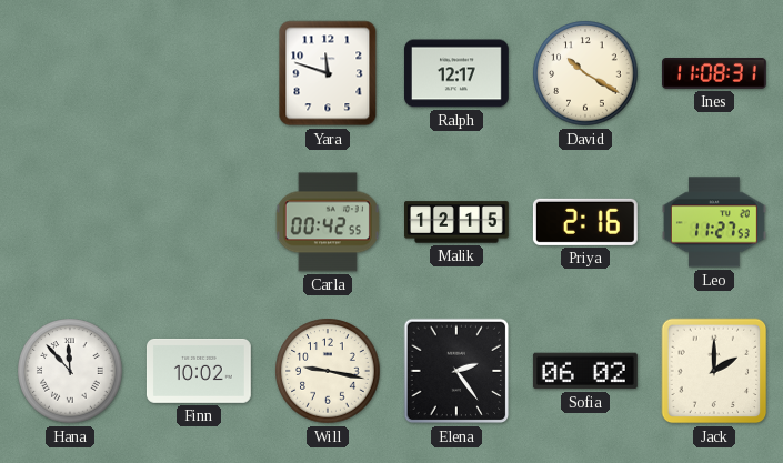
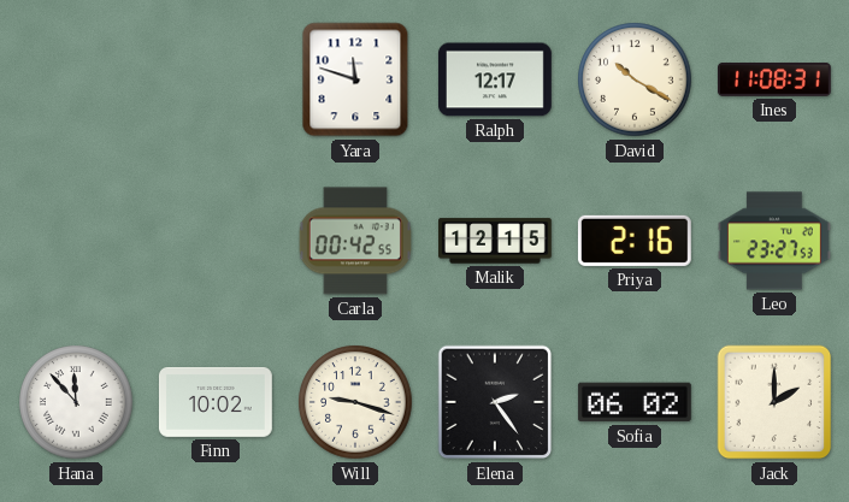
Leo: 11:27 -> 23:27 (774, 241)
Will: 9:17 -> 9:18 (355, 402)
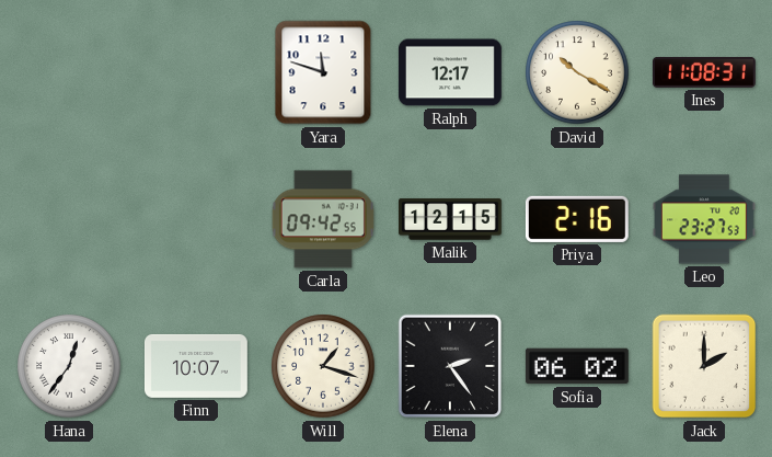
Carla: 00:42 -> 09:42 (323, 219)
Hana: 11:53 -> 12:36 (69, 366)
Finn: 10:02 -> 10:07 (196, 366)
Will: 9:18 -> 1:18 (323, 366)
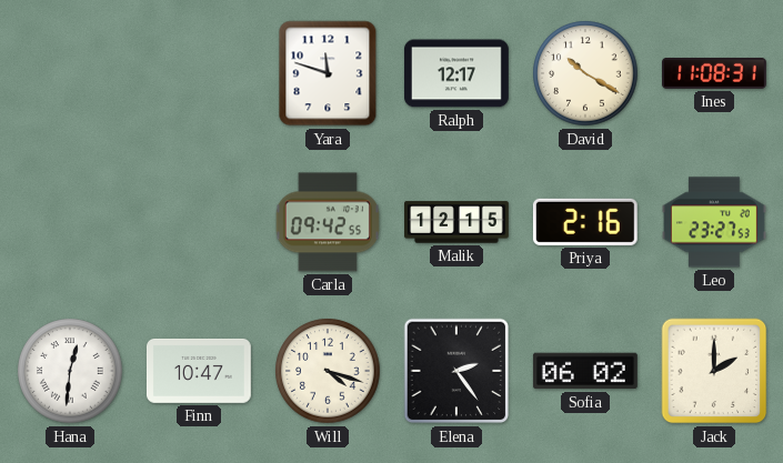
Hana: 12:36 -> 12:31 (70, 371)
Finn: 10:07 -> 10:47 (199, 371)
Will: 1:18 -> 4:18 (328, 371)
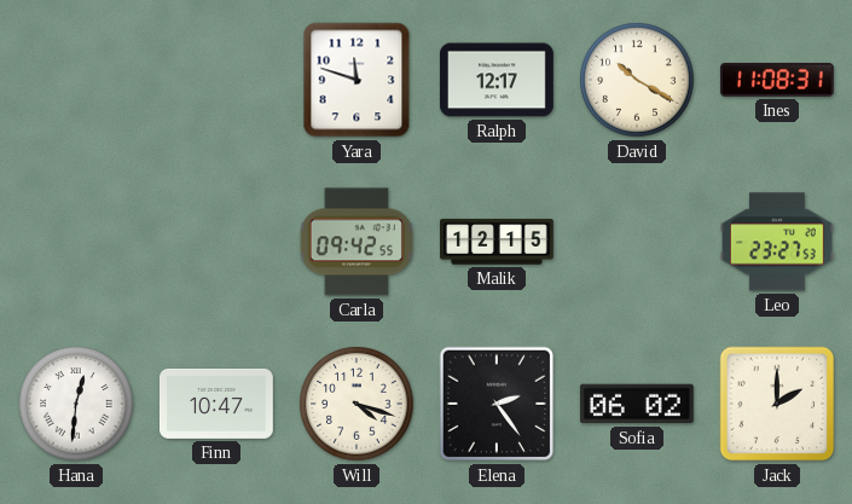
Priya: 2:16 -> none (585, 222)
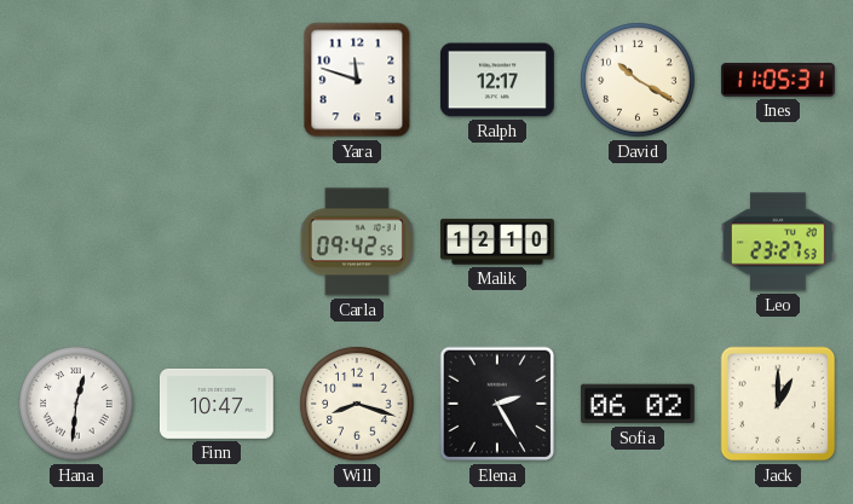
Ines: 11:08 -> 11:05 (778, 81)
Malik: 12:15 -> 12:10 (498, 242)
Will: 4:18 -> 8:18 (357, 404)
Elena: 2:24 -> 2:25 (497, 404)
Jack: 2:00 -> 1:00 (778, 404)
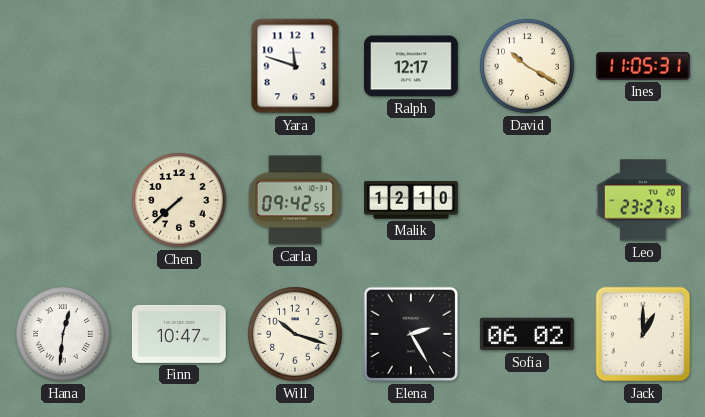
Chen: none -> 7:38 (179, 200)
Will: 8:18 -> 10:18 (295, 334)
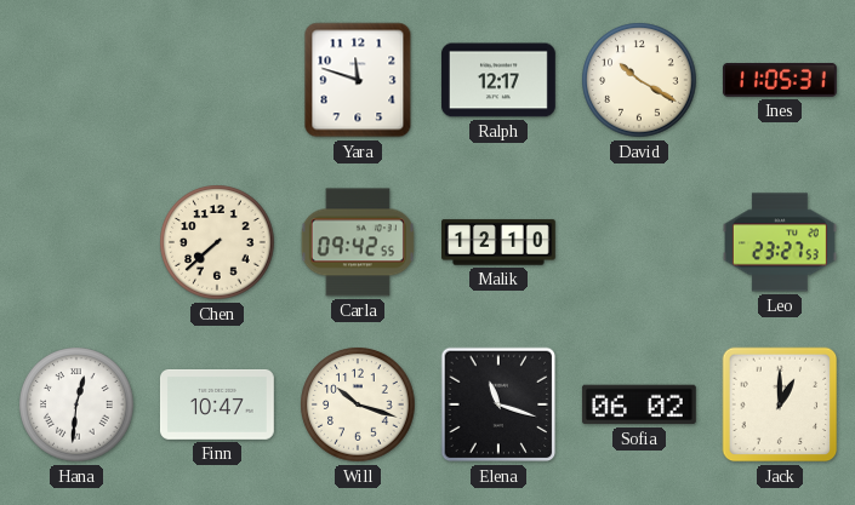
Elena: 2:25 -> 11:18 (498, 404)
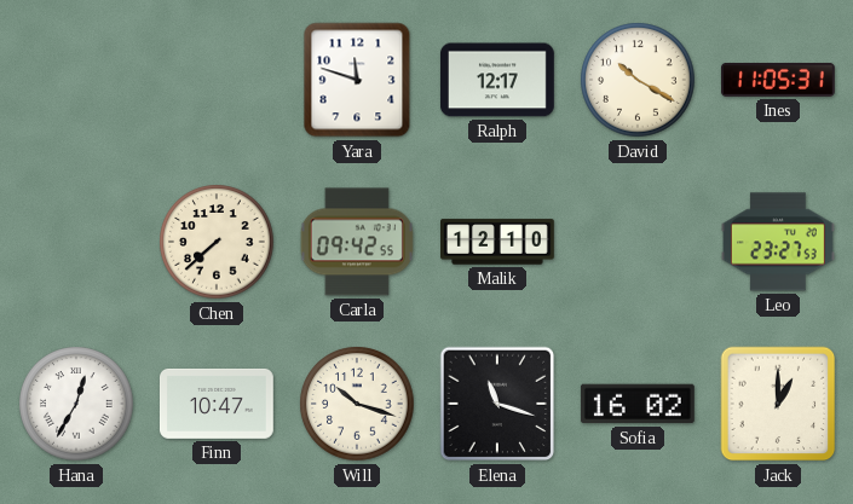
Hana: 12:31 -> 12:35 (76, 404)
Sofia: 06:02 -> 16:02 (638, 404)
